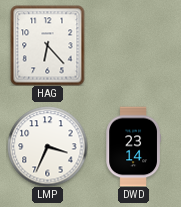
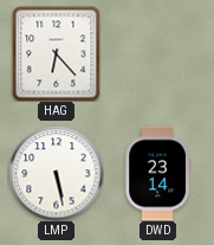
LMP: 3:34 -> 5:28 (56, 173)
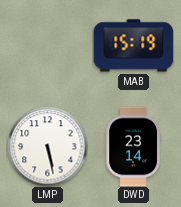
HAG: 6:23 -> none (57, 53)
MAB: none -> 15:19 (133, 46)
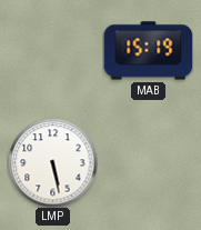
DWD: 23:14 -> none (133, 146)
